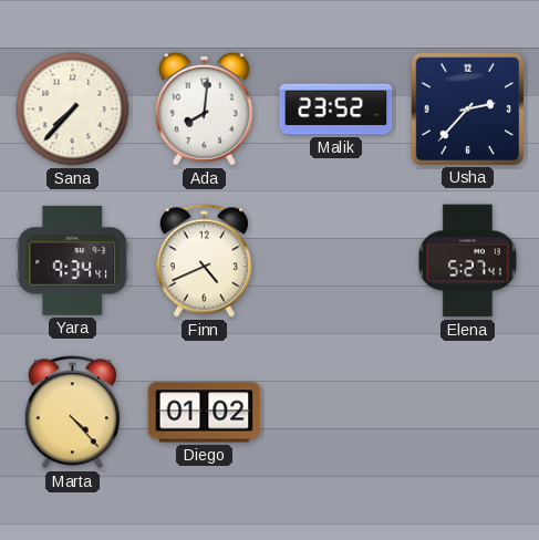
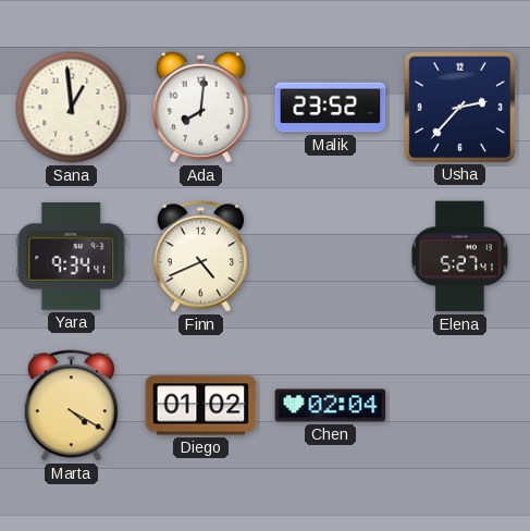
Sana: 7:37 -> 12:59 (72, 108)
Marta: 4:23 -> 4:20 (71, 406)
Chen: none -> 02:04 (331, 406)
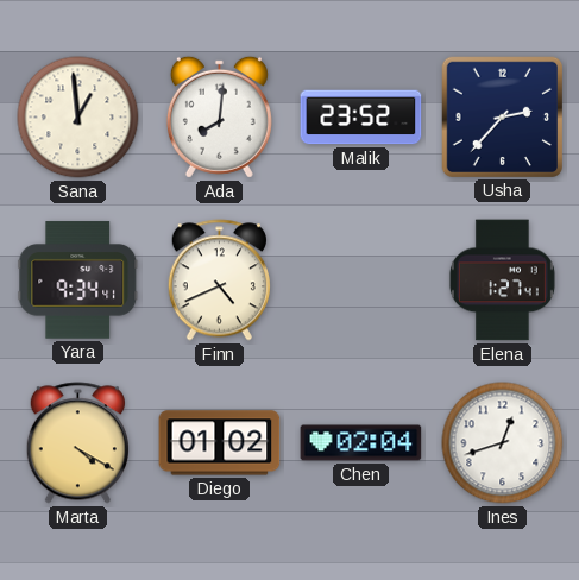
Elena: 5:27 -> 1:27 (502, 280)
Ines: none -> 12:42 (503, 443)
